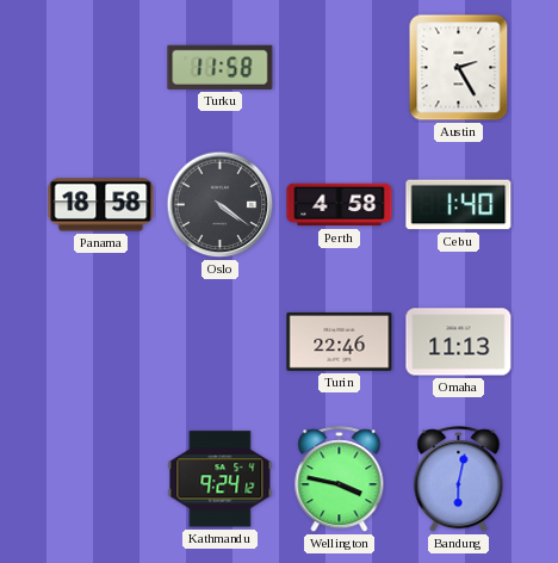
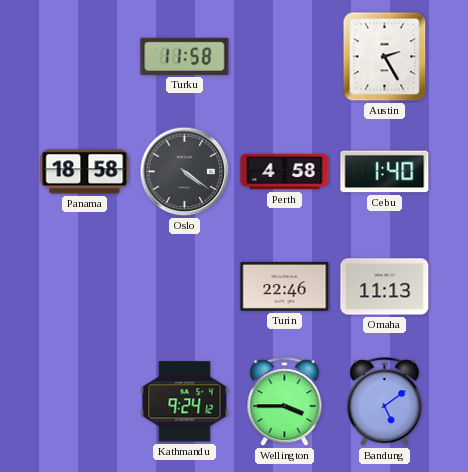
Wellington: 3:47 -> 3:45 (285, 402)
Bandung: 6:02 -> 5:09 (385, 402)
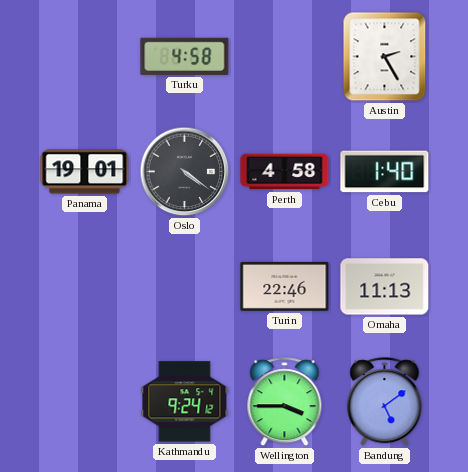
Turku: 11:58 -> 4:58 (185, 56)
Panama: 18:58 -> 19:01 (85, 172)
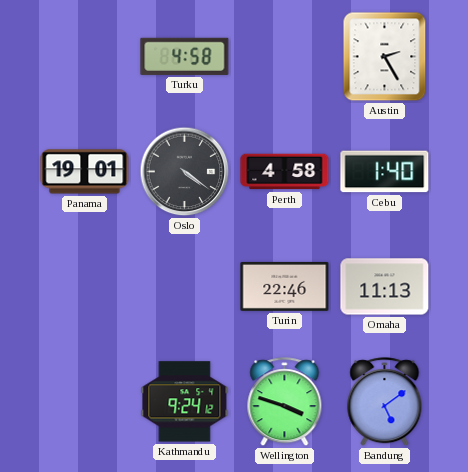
Wellington: 3:45 -> 3:48 (285, 402)
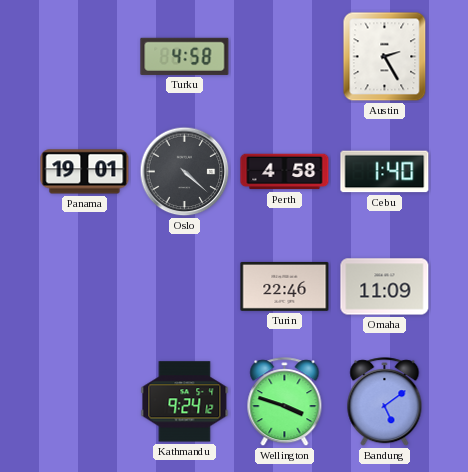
Oslo: 4:21 -> 4:22 (185, 172)
Omaha: 11:13 -> 11:09 (385, 287)
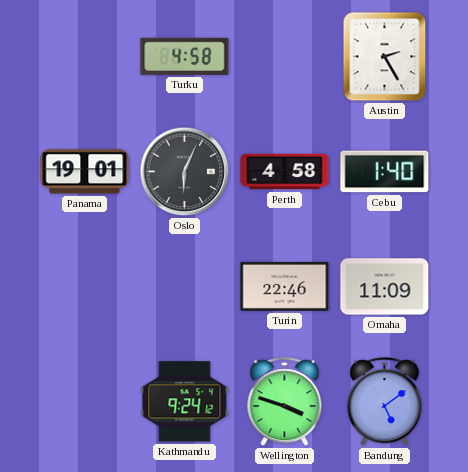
Oslo: 4:22 -> 6:04 (185, 172)
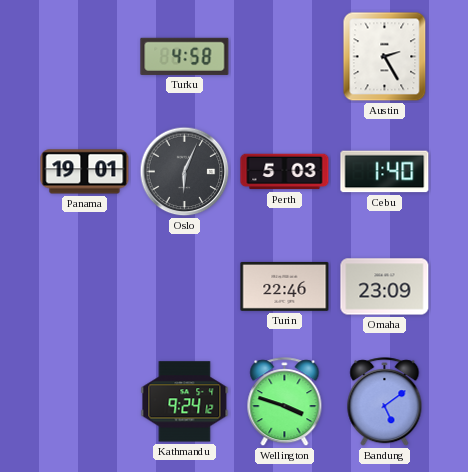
Perth: 4:58 -> 5:03 (285, 172)
Omaha: 11:09 -> 23:09 (385, 287)
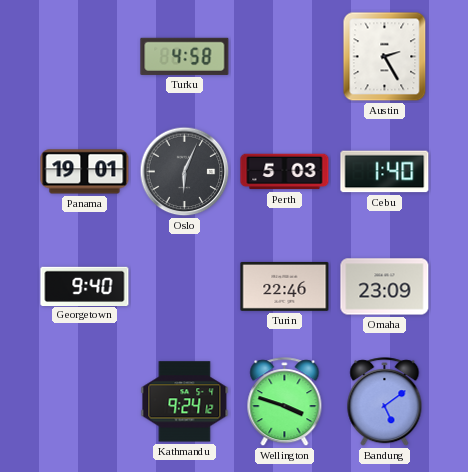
Georgetown: none -> 9:40 (85, 286)
